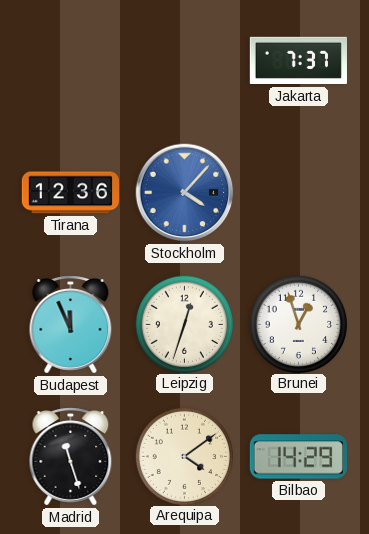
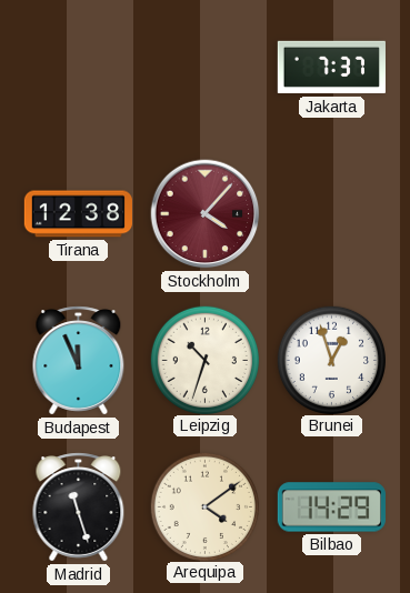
Tirana: 12:36 -> 12:38 (78, 214)
Stockholm dial: blue -> burgundy (206, 214)
Leipzig: 12:33 -> 10:33 (204, 360)
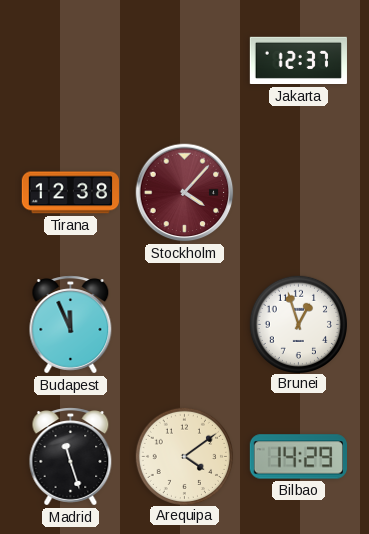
Jakarta: 7:37 -> 12:37 (298, 61)
Leipzig: 10:33 -> none (204, 360)
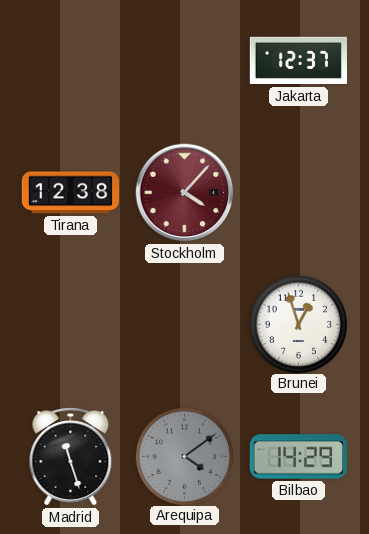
Budapest: 11:56 -> none (71, 325)
Arequipa dial: cream -> grey (184, 456)
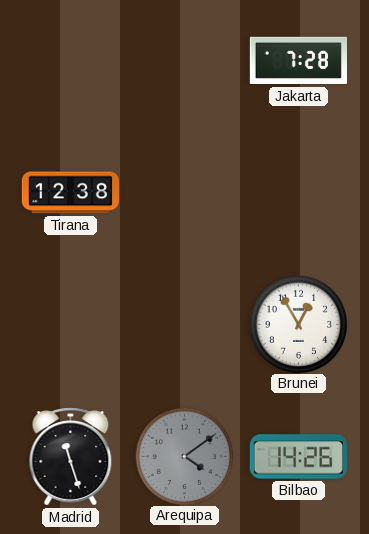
Jakarta: 12:37 -> 7:28 (298, 61)
Stockholm: 4:07 -> none (185, 193)
Brunei: 12:57 -> 12:55 (298, 324)
Bilbao: 14:29 -> 14:26 (298, 457)
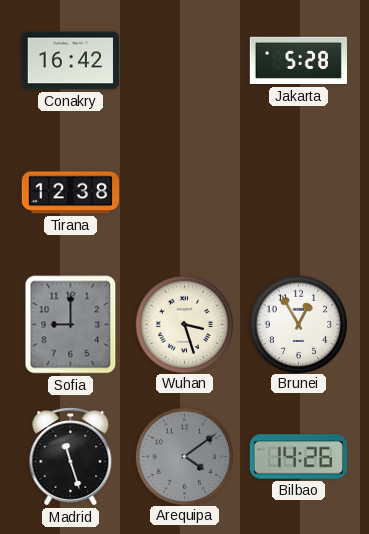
Conakry: none -> 16:42 (70, 61)
Jakarta: 7:28 -> 5:28 (298, 61)
Sofia: none -> 9:00 (71, 325)
Wuhan: none -> 3:27 (184, 324)
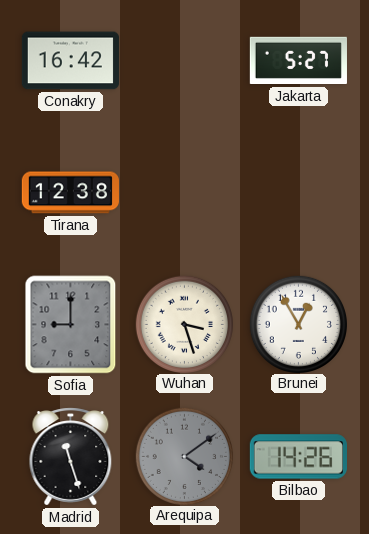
Jakarta: 5:28 -> 5:27 (298, 61)
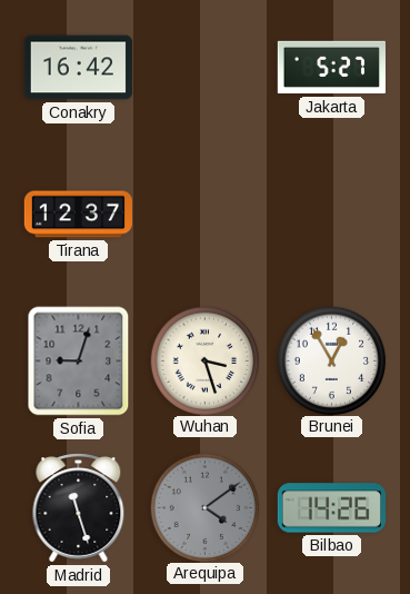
Tirana: 12:38 -> 12:37 (78, 215)
Sofia: 9:00 -> 9:03 (79, 362)
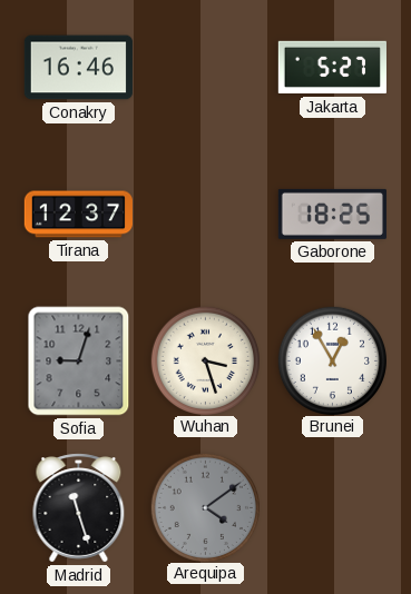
Conakry: 16:42 -> 16:46 (78, 68)
Gaborone: none -> 18:25 (332, 214)
Bilbao: 14:26 -> none (331, 508)
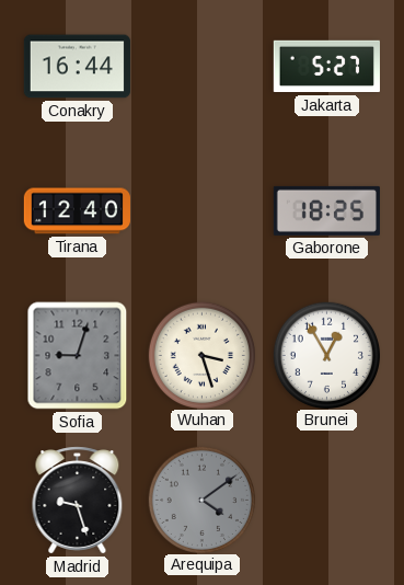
Conakry: 16:46 -> 16:44 (77, 67)
Tirana: 12:37 -> 12:40 (77, 211)
Madrid: 11:27 -> 9:27 (78, 501)
